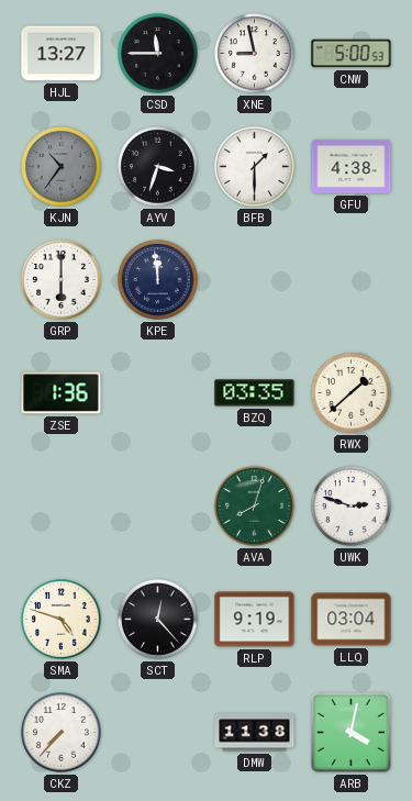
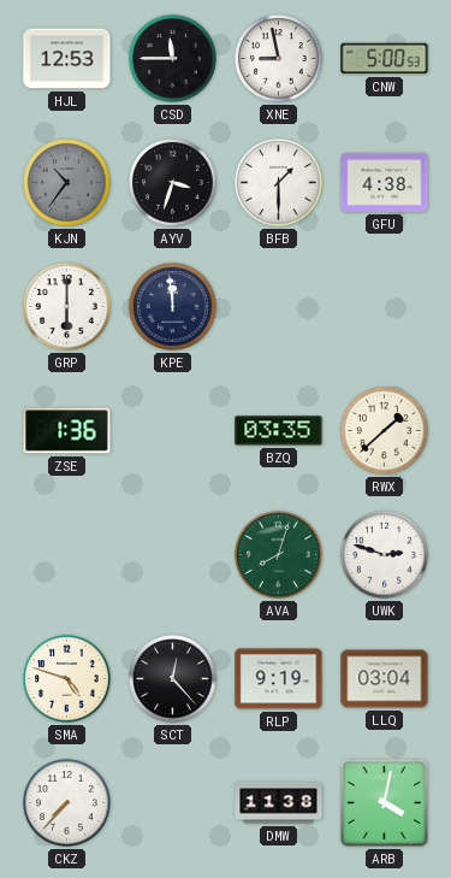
HJL: 13:27 -> 12:53 (67, 59)
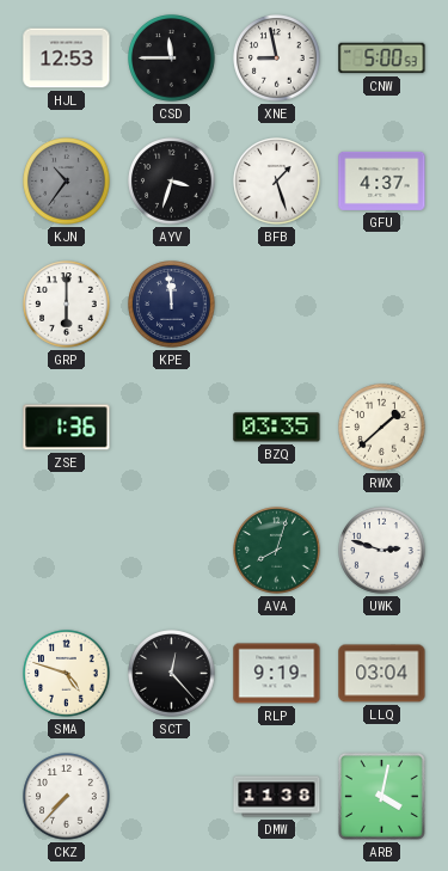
BFB: 1:30 -> 1:27 (277, 182)
GFU: 4:38 -> 4:37 (382, 180)
